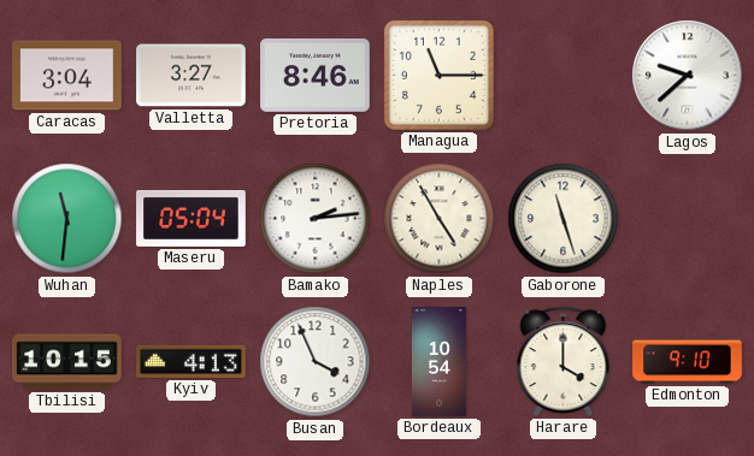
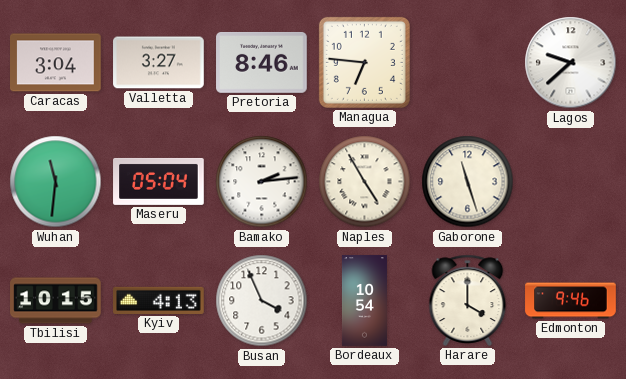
Managua: 11:15 -> 6:46 (364, 62)
Edmonton: 9:10 -> 9:46 (571, 301)
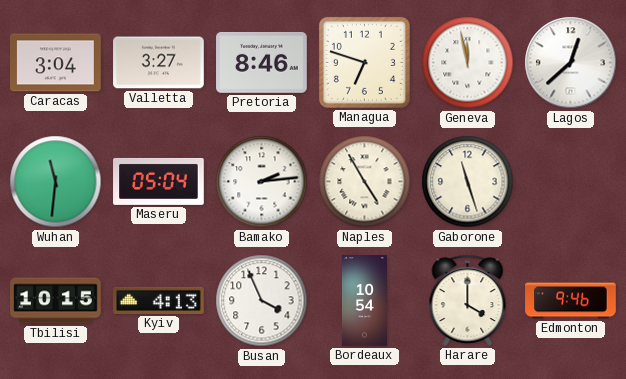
Managua: 6:46 -> 6:48 (364, 62)
Geneva: none -> 11:58 (468, 63)
Lagos: 9:38 -> 12:38 (571, 63)
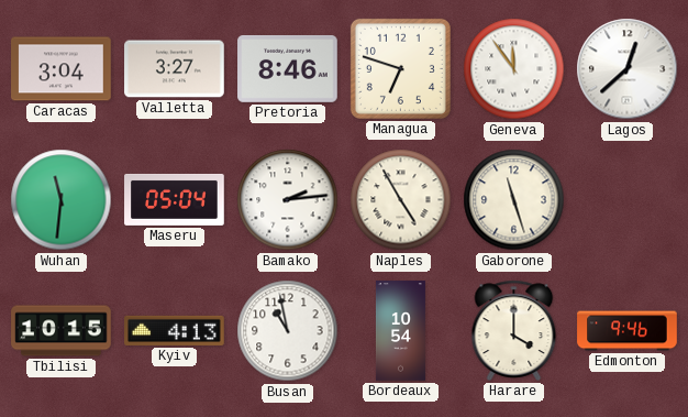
Geneva: 11:58 -> 11:54 (514, 69)
Busan: 3:56 -> 10:58 (288, 331)
